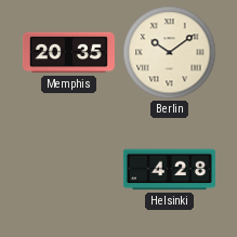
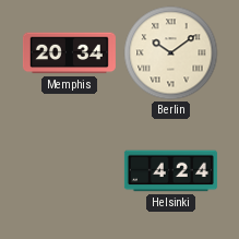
Memphis: 20:35 -> 20:34 (69, 53)
Helsinki: 4:28 -> 4:24 (170, 171)
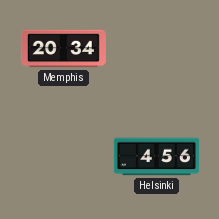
Berlin: 10:09 -> none (171, 53)
Helsinki: 4:24 -> 4:56 (156, 157)
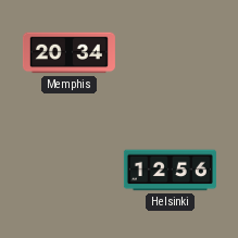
Helsinki: 4:56 -> 12:56 (170, 171)
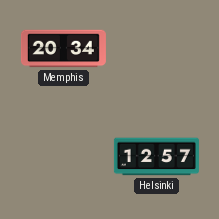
Helsinki: 12:56 -> 12:57 (156, 157)
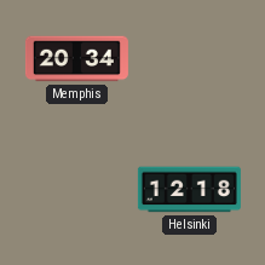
Helsinki: 12:57 -> 12:18 (189, 190)
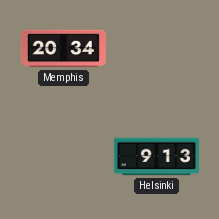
Helsinki: 12:18 -> 9:13 (156, 157)
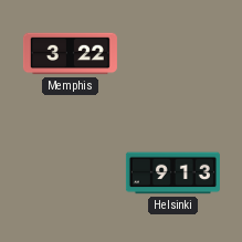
Memphis: 20:34 -> 3:22 (70, 54)
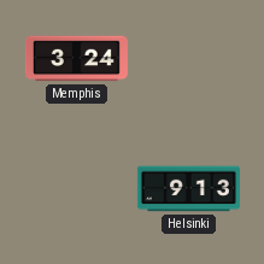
Memphis: 3:22 -> 3:24 (76, 59)
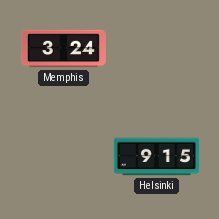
Helsinki: 9:13 -> 9:15 (156, 157)
